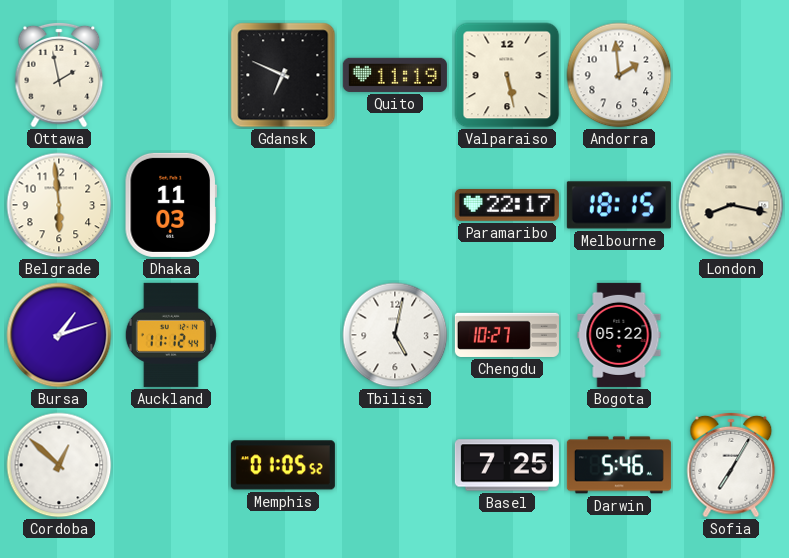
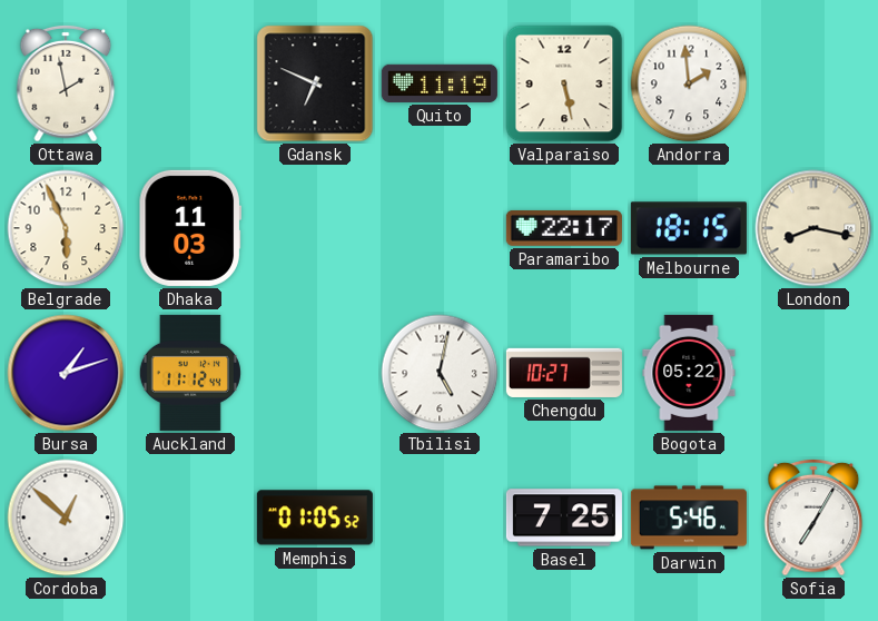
Belgrade: 5:59 -> 5:56 (66, 228)
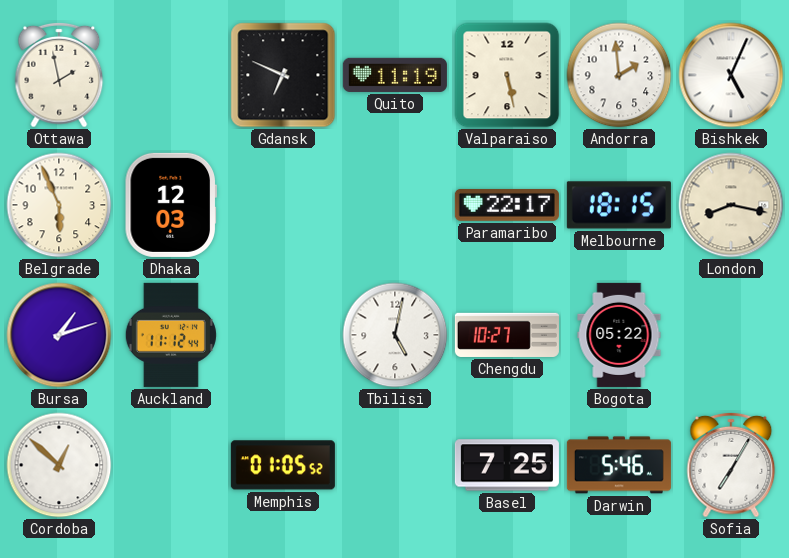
Bishkek: none -> 5:04 (731, 75)
Dhaka: 11:03 -> 12:03 (171, 205)
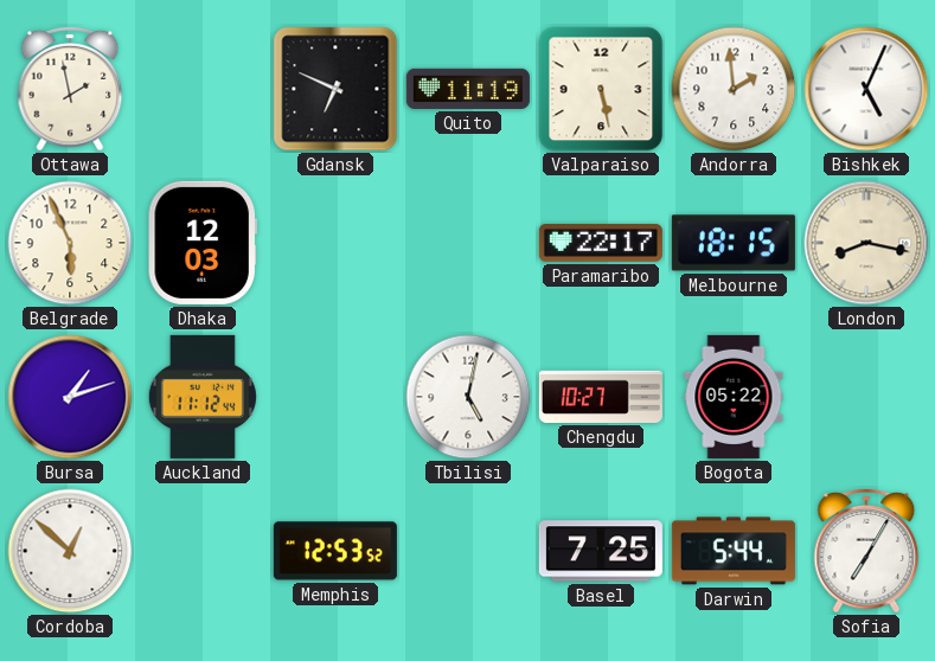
Memphis: 01:05 -> 12:53 (335, 551)
Darwin: 5:46 -> 5:44 (734, 551)
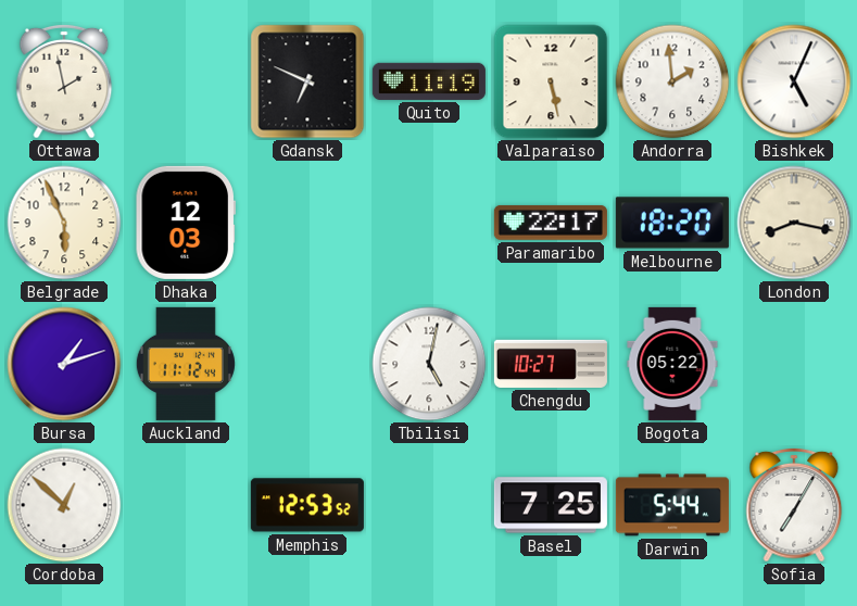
Melbourne: 18:15 -> 18:20 (672, 223)
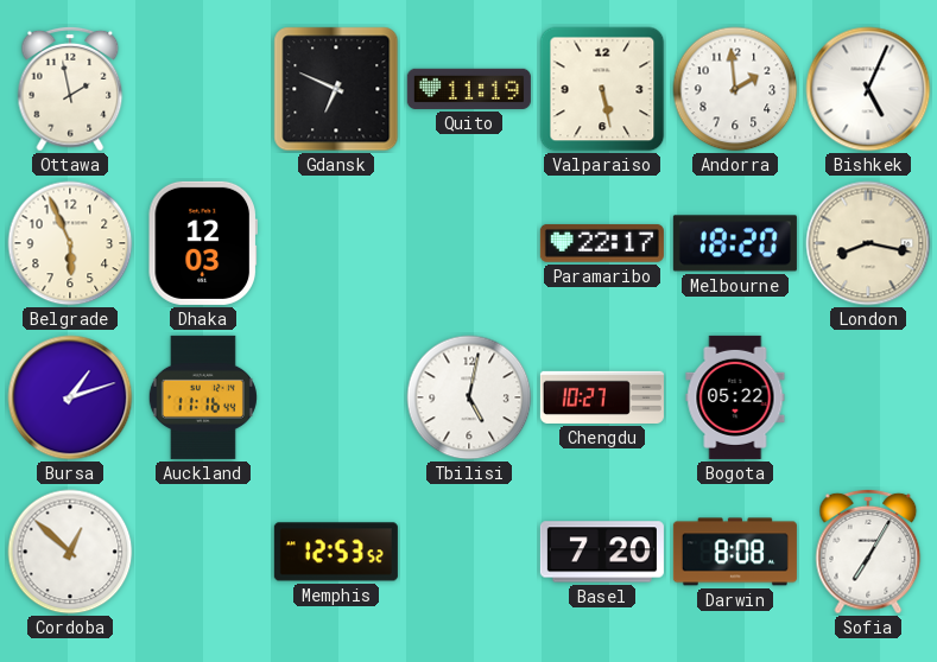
Auckland: 11:12 -> 11:16 (203, 397)
Basel: 7:25 -> 7:20 (602, 552)
Darwin: 5:44 -> 8:08 (735, 552)
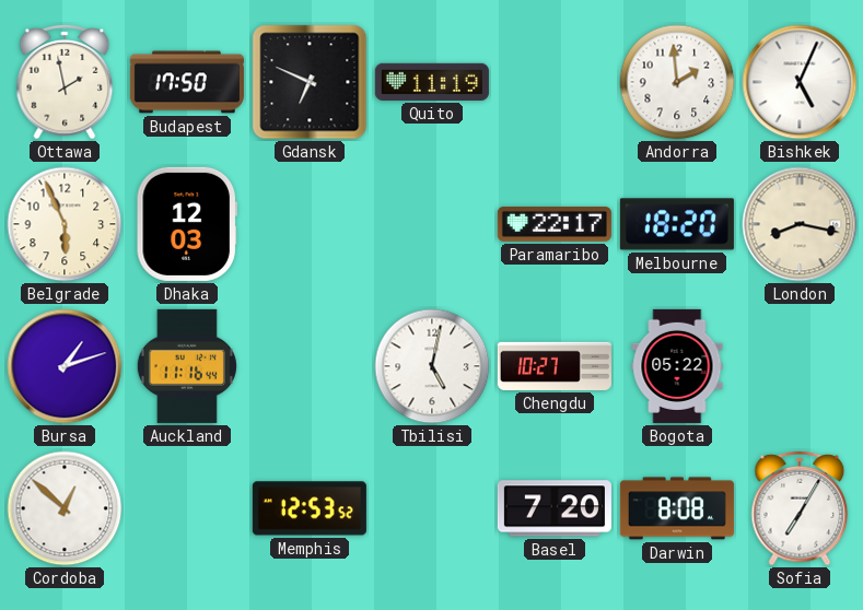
Budapest: none -> 17:50 (187, 82)
Valparaiso: 5:28 -> none (602, 89)
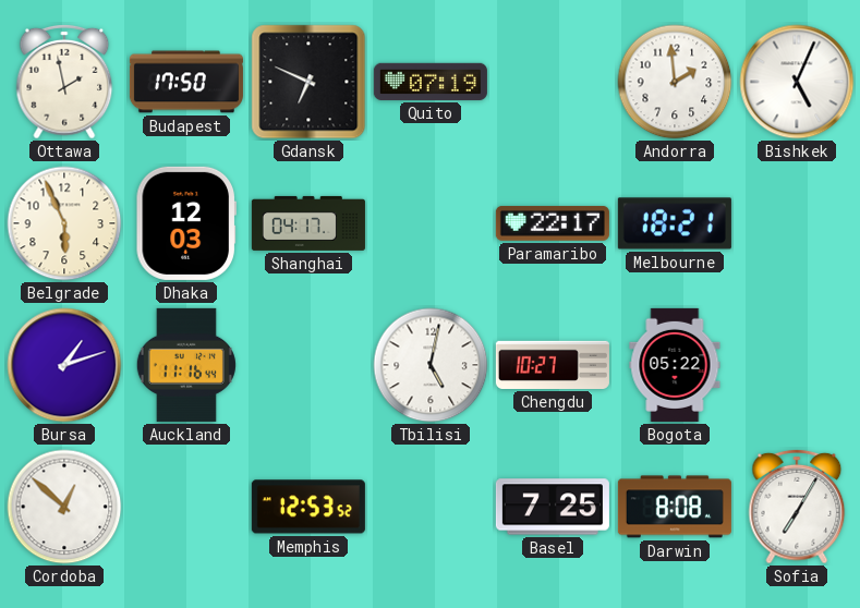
Quito: 11:19 -> 07:19 (431, 82)
Shanghai: none -> 04:17 (308, 223)
Melbourne: 18:20 -> 18:21 (675, 223)
London: 8:17 -> none (800, 224)
Basel: 7:20 -> 7:25 (553, 507)
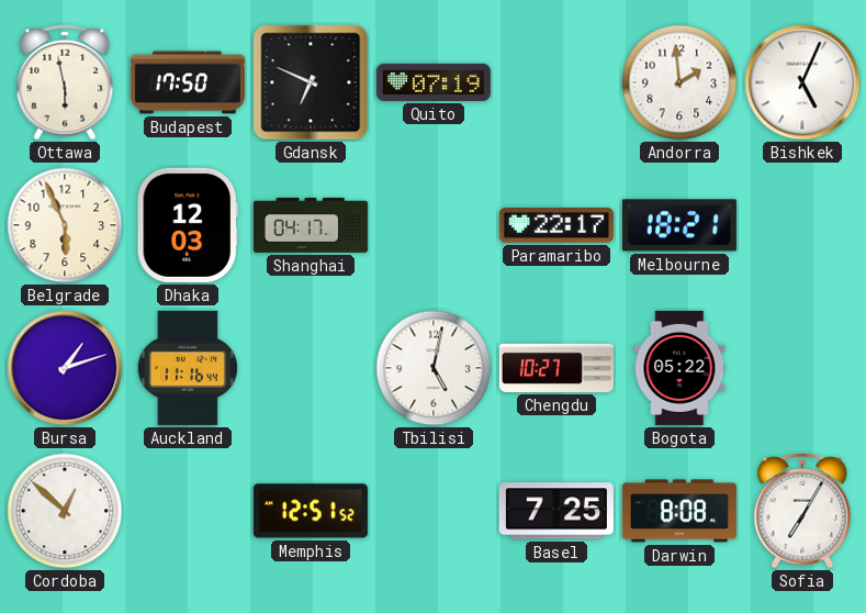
Ottawa: 1:58 -> 5:58 (65, 82)
Memphis: 12:53 -> 12:51 (311, 511)
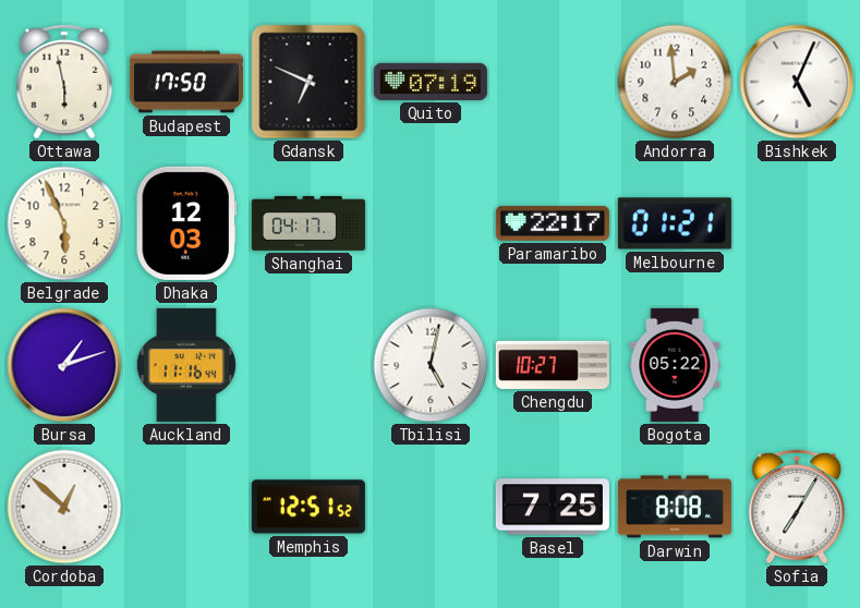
Melbourne: 18:21 -> 01:21 (675, 223)
